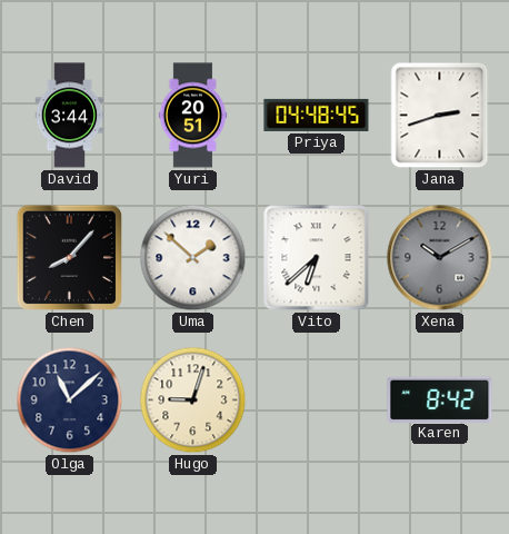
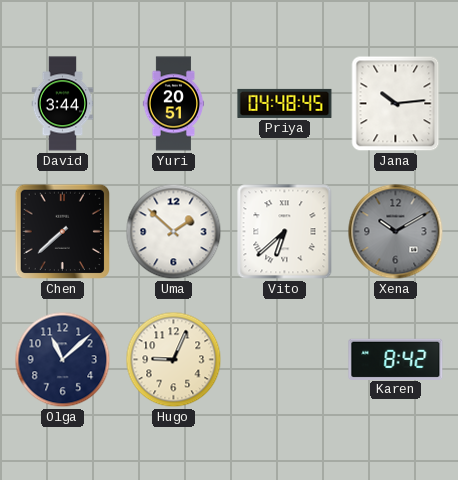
Jana: 2:42 -> 10:14 (396, 104)
Chen: 8:07 -> 7:38 (63, 232)
Hugo: 9:03 -> 9:04 (174, 360)
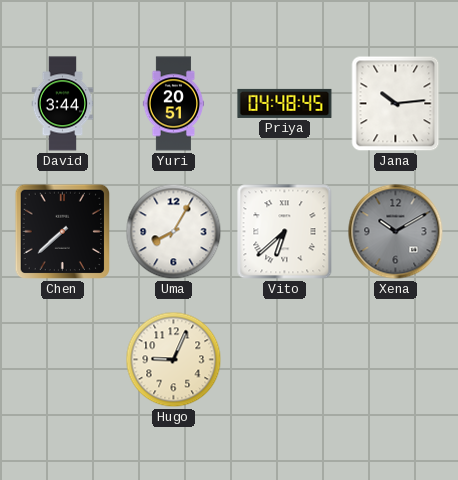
Uma: 1:52 -> 8:05 (174, 232)
Olga: 11:08 -> none (63, 360)
Karen: 8:42 -> none (396, 359)
